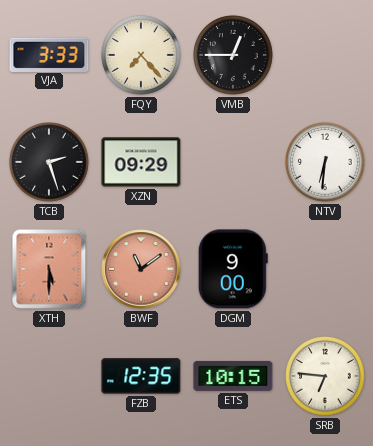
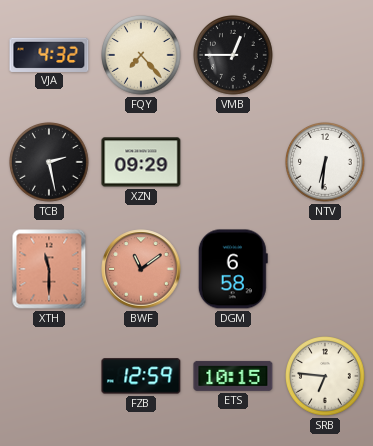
VJA: 3:33 -> 4:32 (49, 54)
TCB: 2:27 -> 2:28 (50, 163)
XTH: 5:30 -> 11:30 (49, 269)
DGM: 9:00 -> 6:58 (233, 269)
FZB: 12:35 -> 12:59 (141, 376)
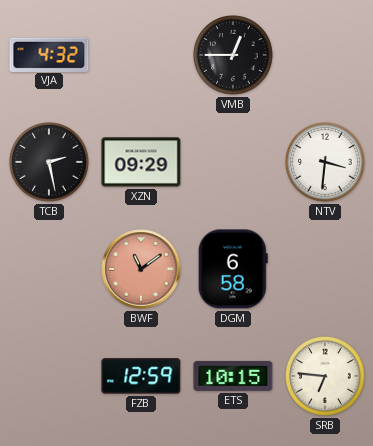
FQY: 7:23 -> none (142, 56)
NTV: 6:31 -> 3:31 (326, 163)
XTH: 11:30 -> none (49, 269)
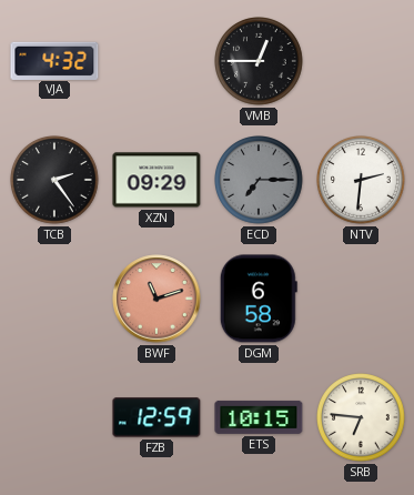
TCB: 2:28 -> 2:24 (55, 181)
ECD: none -> 7:15 (260, 181)
NTV: 3:31 -> 2:31 (362, 181)
BWF: 11:09 -> 11:12 (156, 299)
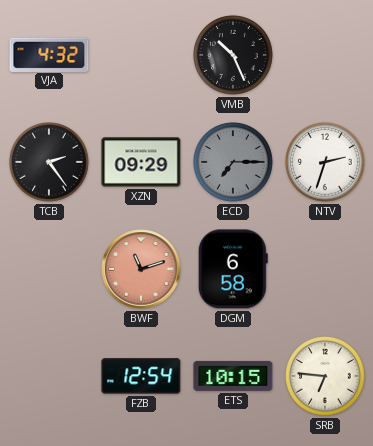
VMB: 12:45 -> 10:26 (234, 56)
NTV: 2:31 -> 2:33 (326, 163)
FZB: 12:59 -> 12:54 (141, 376)
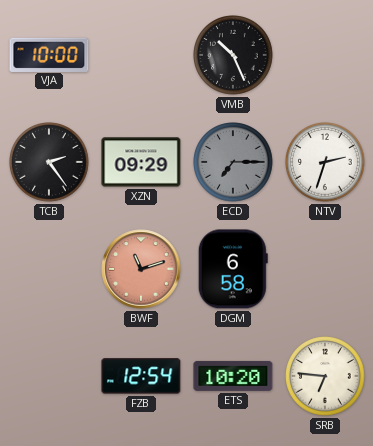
VJA: 4:32 -> 10:00 (49, 54)
ETS: 10:15 -> 10:20 (233, 376)
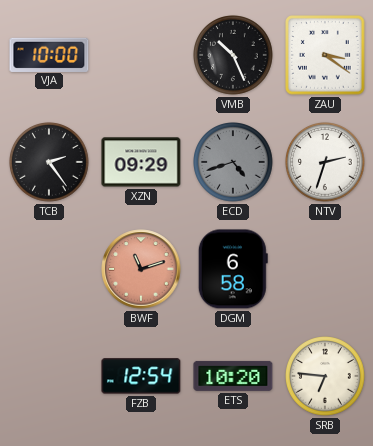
ZAU: none -> 3:21 (326, 56)
ECD: 7:15 -> 4:42 (234, 163)
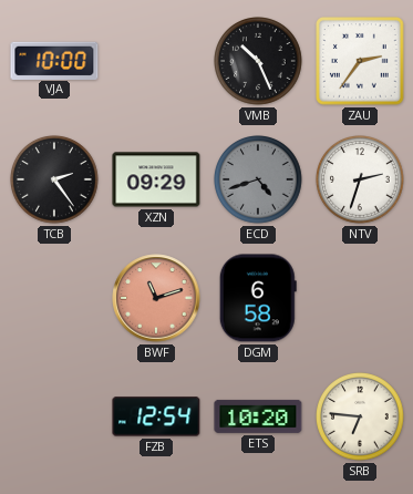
ZAU: 3:21 -> 2:36 (361, 62)
